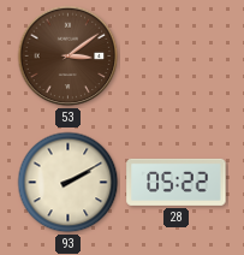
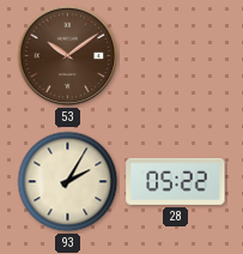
53: 3:09 -> 10:09 (68, 56)
93: 2:10 -> 2:05 (68, 182)
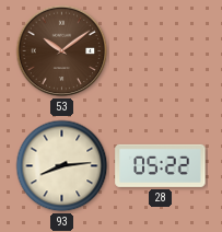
93: 2:05 -> 8:14 (62, 166)
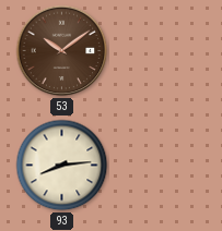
28: 05:22 -> none (161, 165)
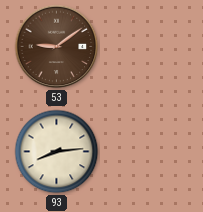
53: 10:09 -> 9:09 (57, 47)
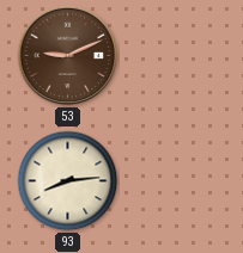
53: 9:09 -> 9:11 (68, 56)
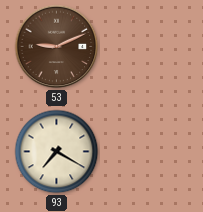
93: 8:14 -> 7:20 (57, 152)
